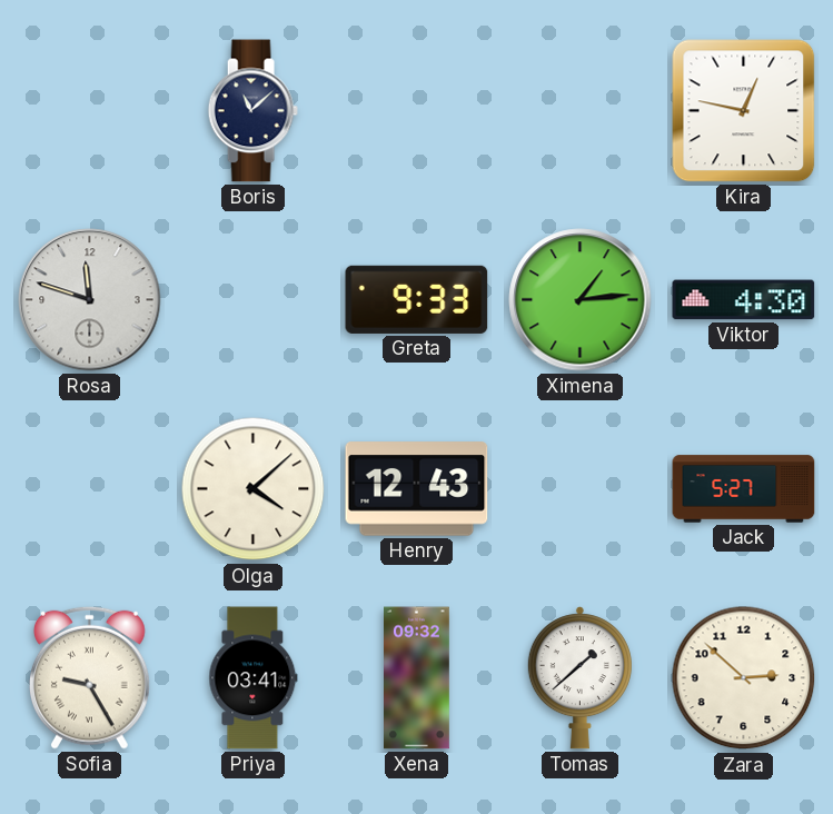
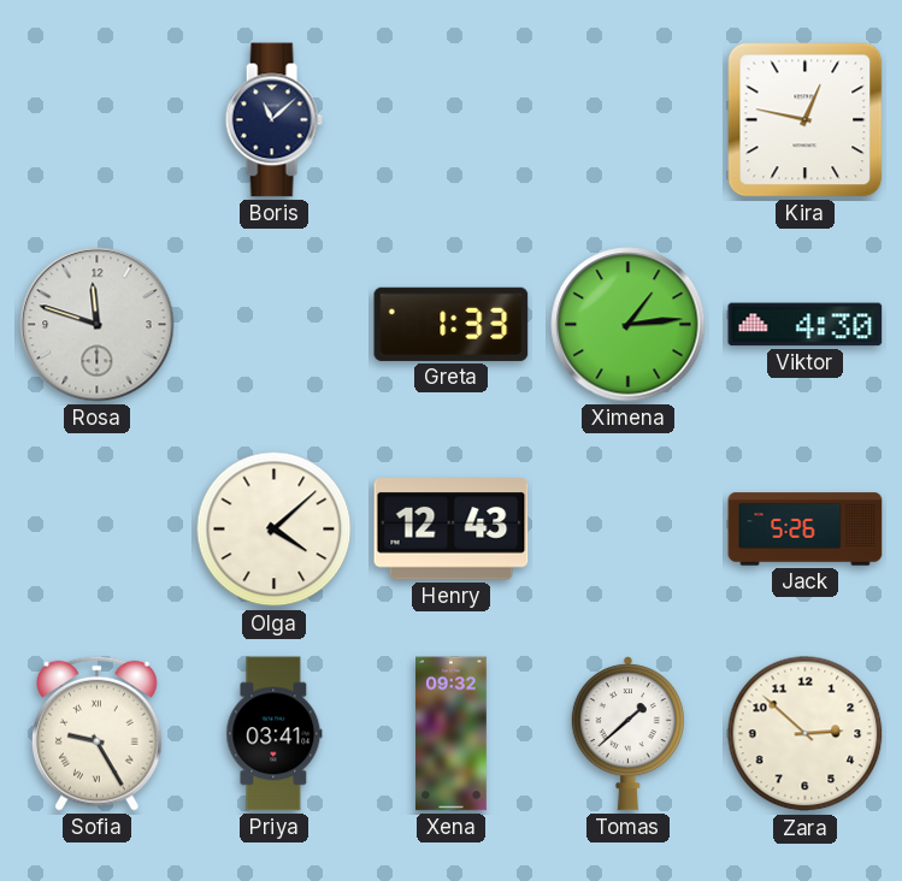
Greta: 9:33 -> 1:33 (452, 324)
Jack: 5:27 -> 5:26 (806, 530)
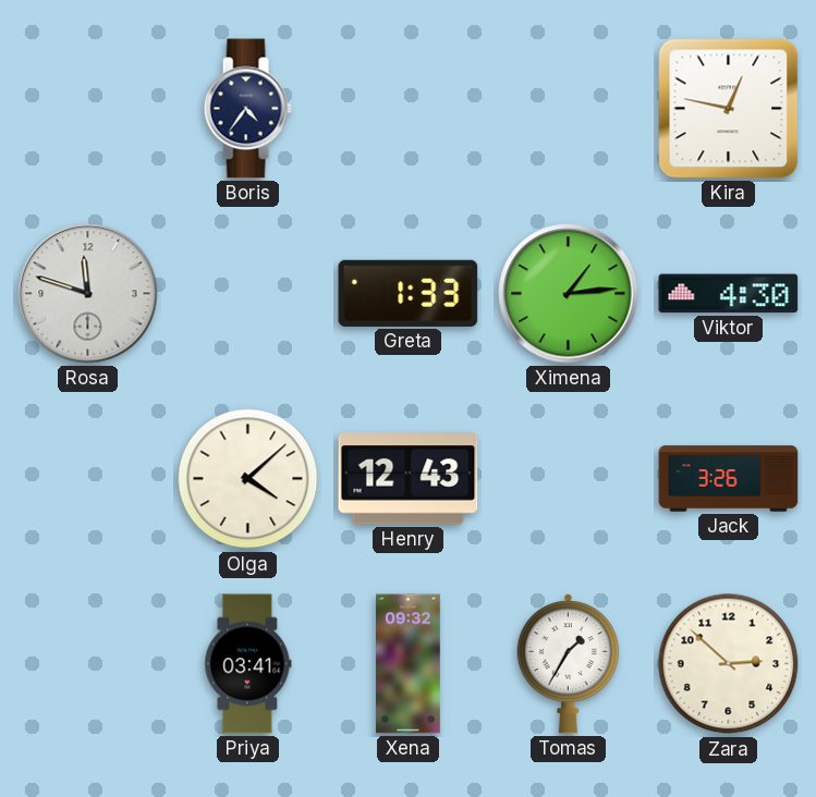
Boris: 11:08 -> 4:36 (247, 109)
Jack: 5:26 -> 3:26 (729, 479)
Sofia: 9:25 -> none (98, 733)
Tomas: 1:38 -> 1:35 (568, 664)
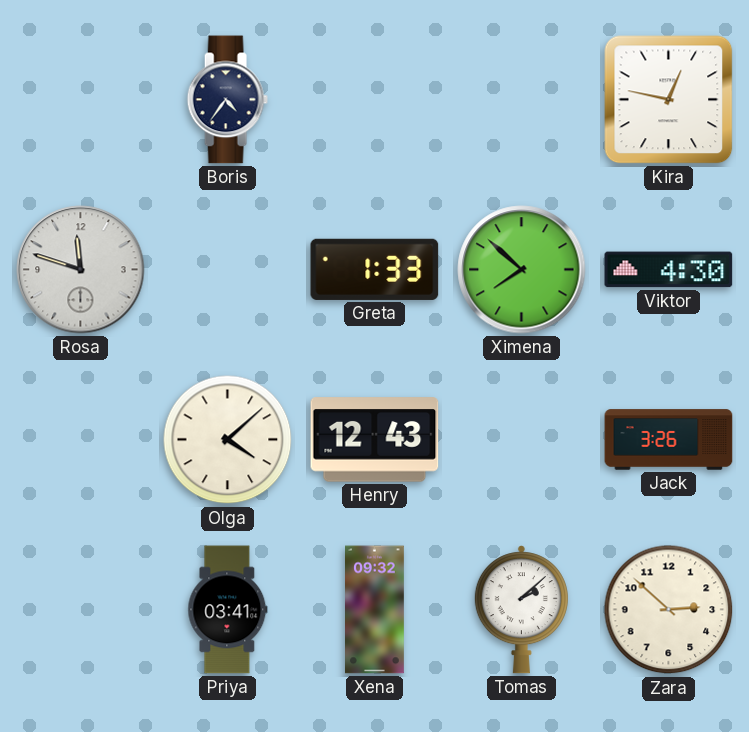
Ximena: 1:14 -> 7:52 (522, 270)
Tomas: 1:35 -> 2:08 (521, 610)
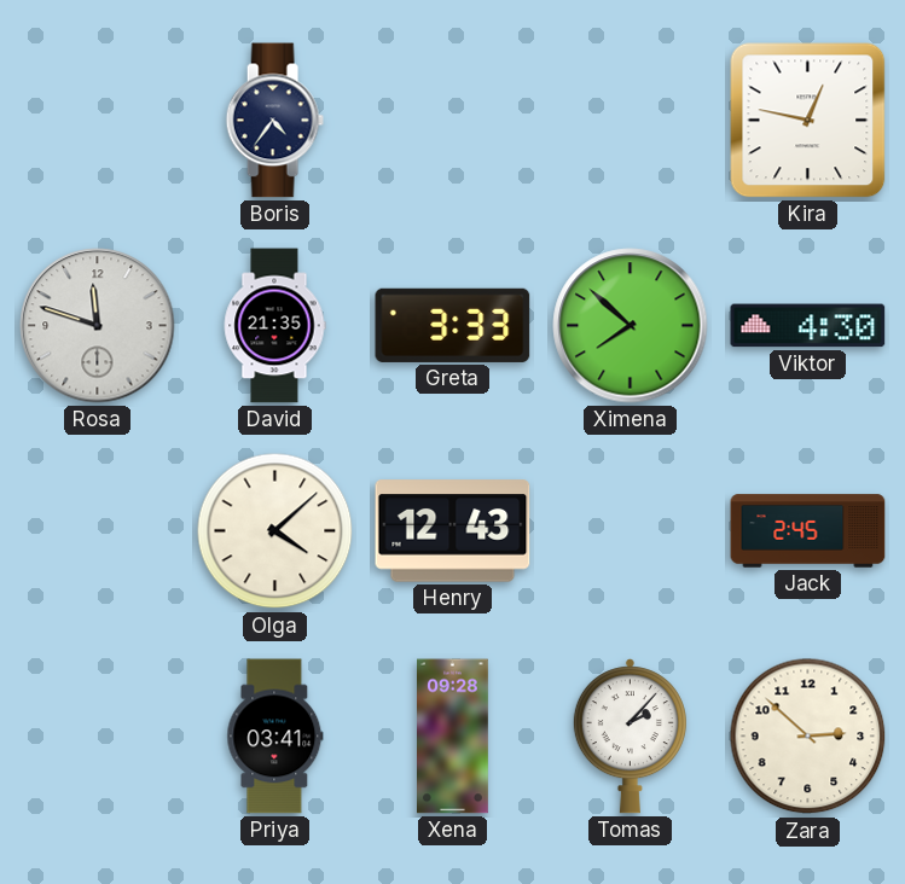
David: none -> 21:35 (274, 326)
Greta: 1:33 -> 3:33 (453, 325)
Jack: 3:26 -> 2:45 (808, 531)
Xena: 09:32 -> 09:28 (453, 737)
Tomas: 2:08 -> 2:07 (630, 737)
